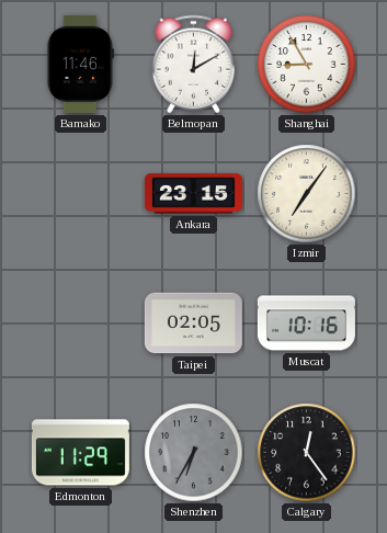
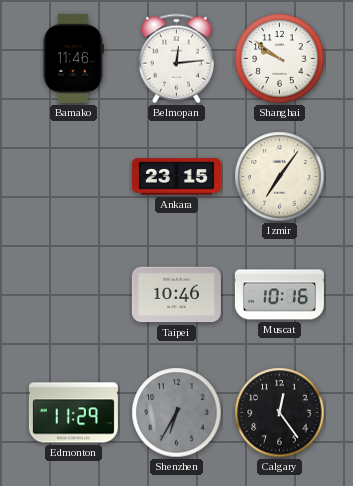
Belmopan: 12:10 -> 12:14 (176, 59)
Shanghai: 8:55 -> 9:51 (280, 59)
Taipei: 02:05 -> 10:46 (176, 295)
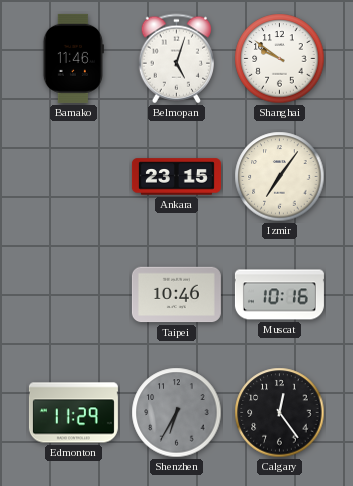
Belmopan: 12:14 -> 5:03 (176, 59)
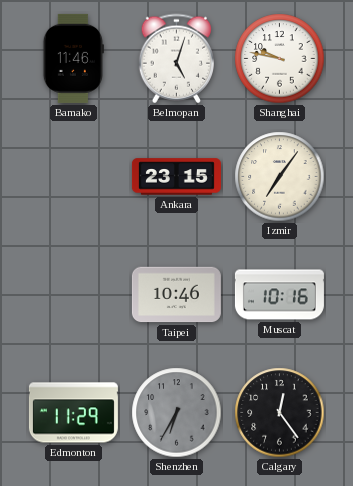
Shanghai: 9:51 -> 9:47 (280, 59)
